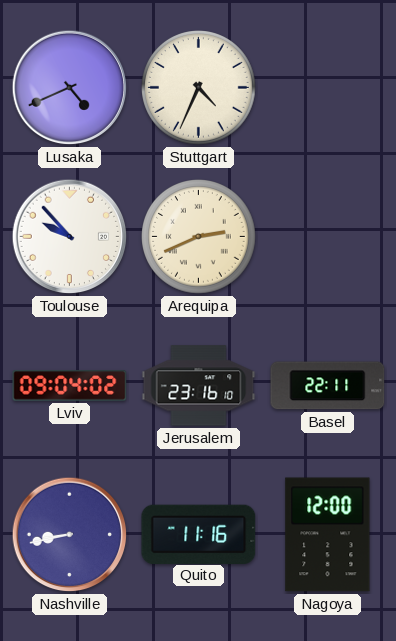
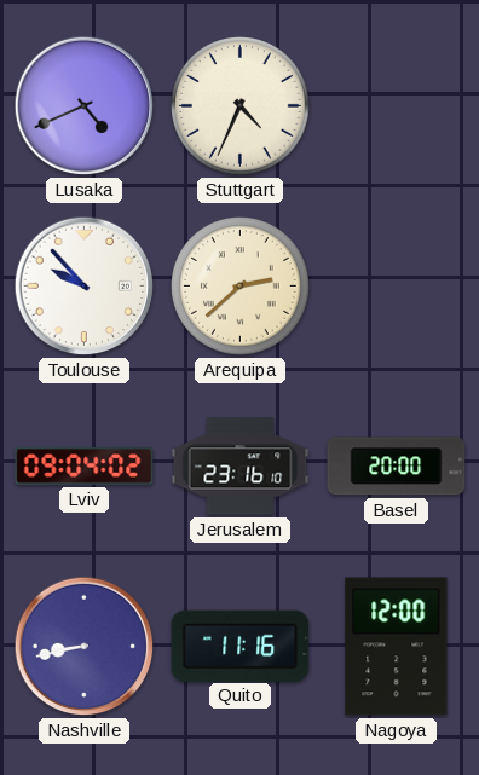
Arequipa: 2:41 -> 2:38 (241, 287)
Basel: 22:11 -> 20:00 (397, 467)
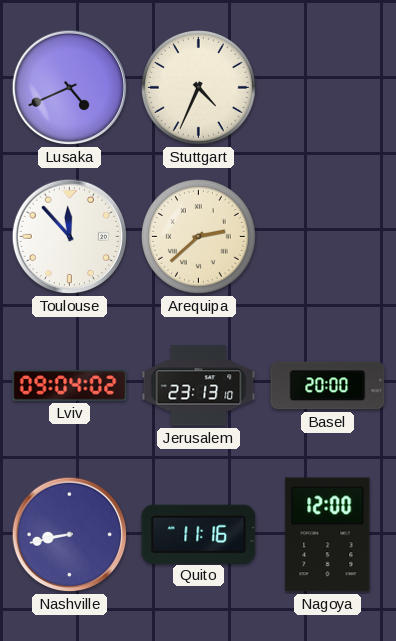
Toulouse: 9:53 -> 11:53 (70, 237)
Jerusalem: 23:16 -> 23:13 (199, 386)
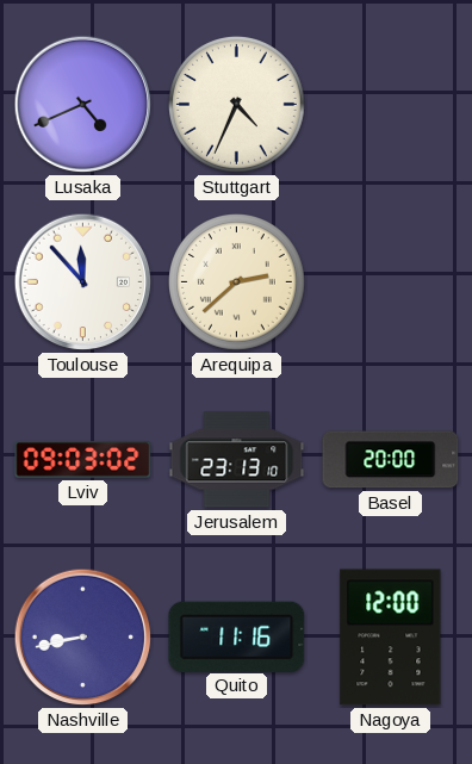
Lviv: 09:04 -> 09:03 (83, 460)
